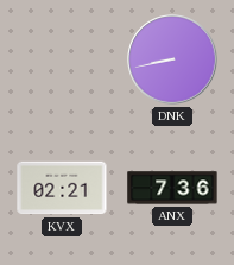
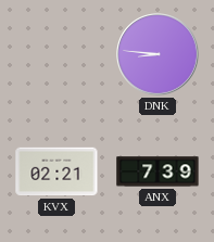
DNK: 8:43 -> 8:46 (158, 54)
ANX: 7:36 -> 7:39 (158, 171)
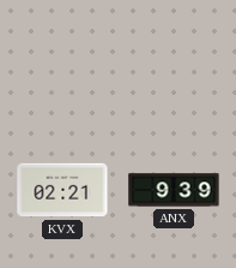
DNK: 8:46 -> none (158, 54)
ANX: 7:39 -> 9:39 (174, 190)
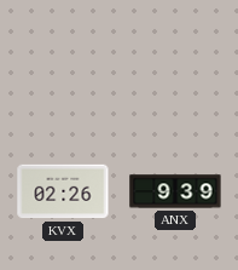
KVX: 02:21 -> 02:26 (63, 191)
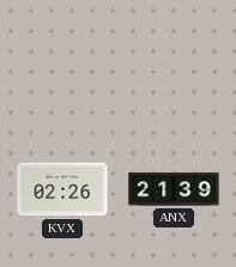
ANX: 9:39 -> 21:39 (174, 189)
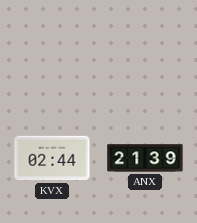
KVX: 02:26 -> 02:44 (52, 158)
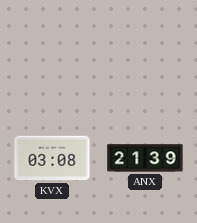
KVX: 02:44 -> 03:08 (52, 158)
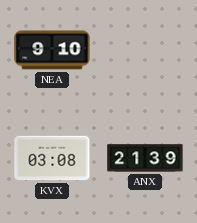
NEA: none -> 9:10 (52, 50)
